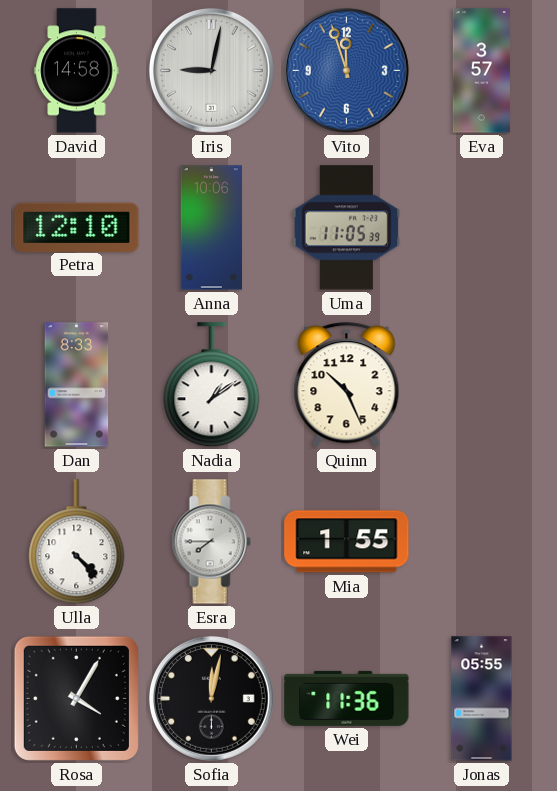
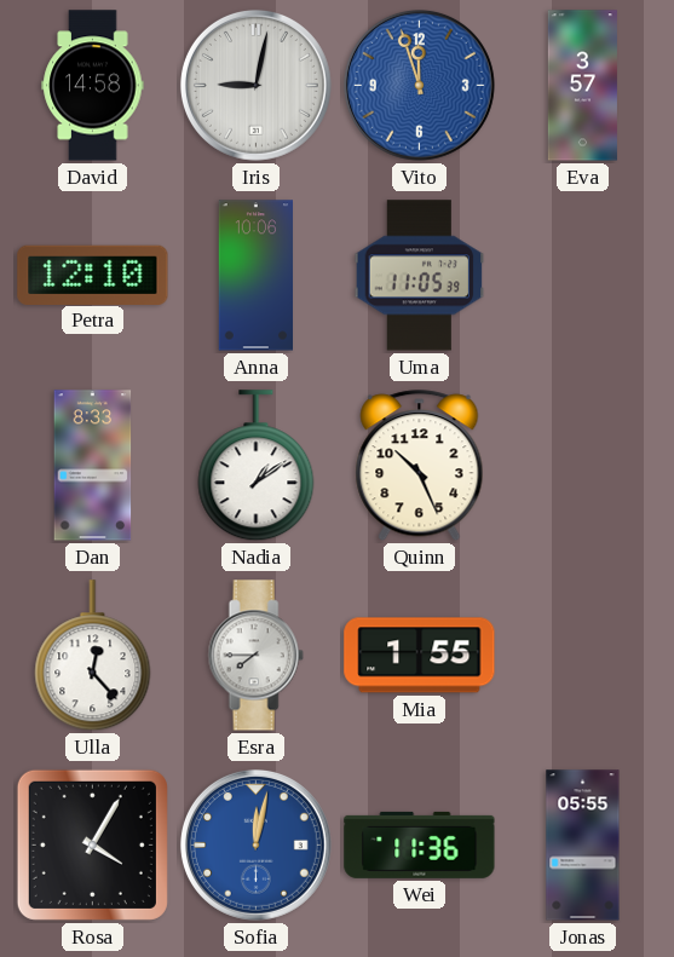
Ulla: 4:23 -> 12:23 (93, 656)
Sofia dial: black -> blue (255, 844)
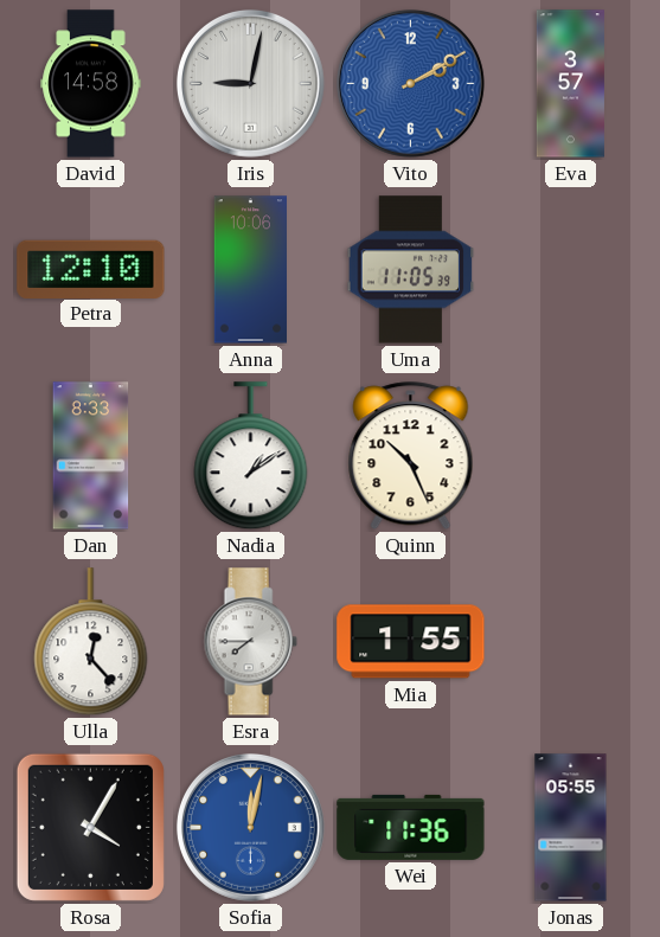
Vito: 11:57 -> 2:10 (410, 83)
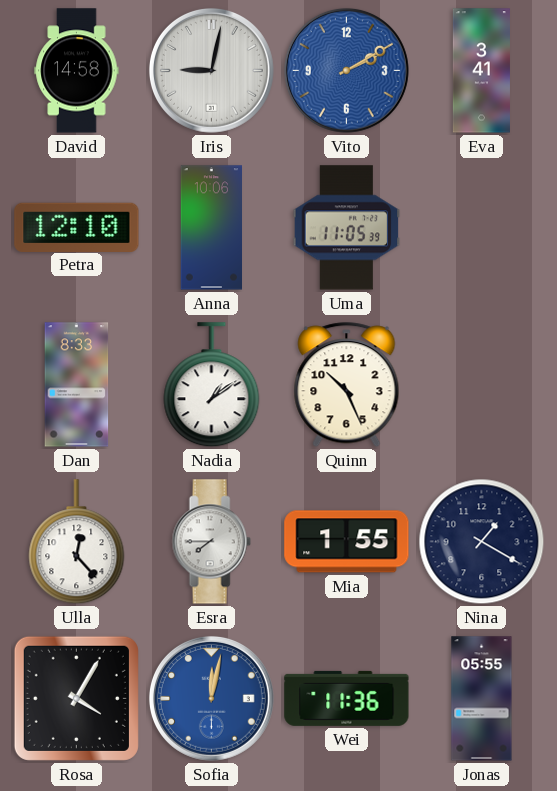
Eva: 3:57 -> 3:41 (481, 71)
Nina: none -> 1:20 (482, 542)
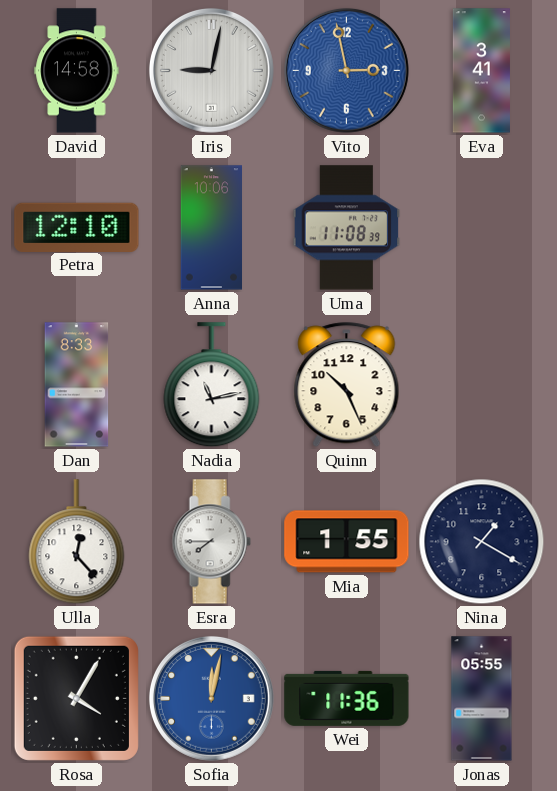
Vito: 2:10 -> 2:58 (346, 70)
Uma: 11:05 -> 11:08 (347, 228)
Nadia: 1:09 -> 11:13 (212, 385)
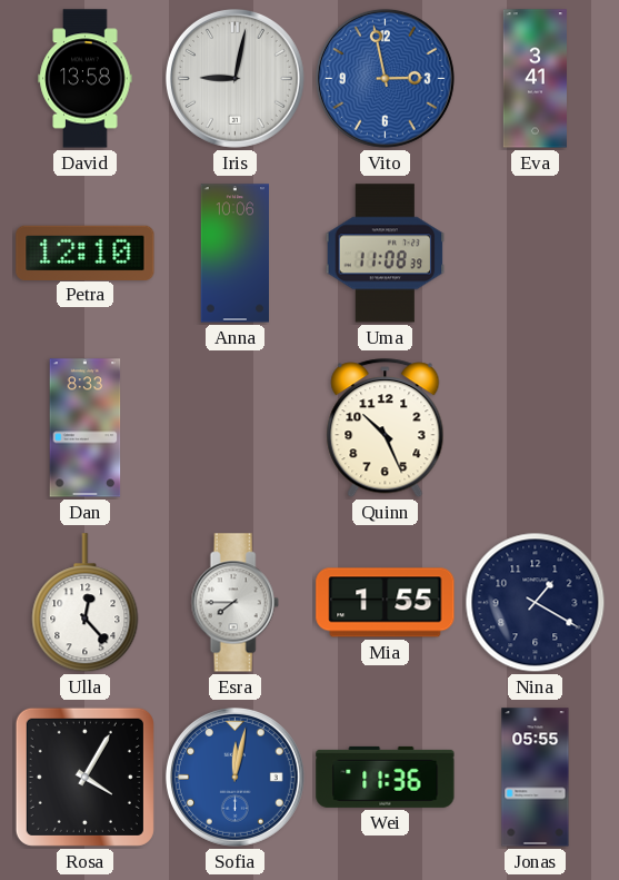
David: 14:58 -> 13:58 (86, 79)
Nadia: 11:13 -> none (212, 385)
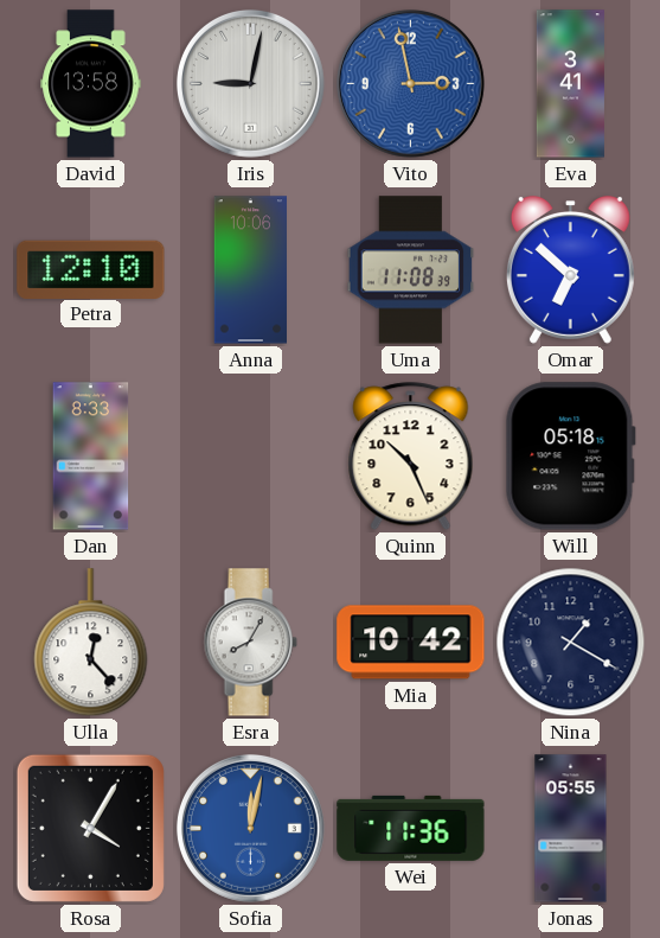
Omar: none -> 6:52 (570, 270)
Will: none -> 05:18 (570, 457)
Esra: 7:45 -> 8:05 (250, 643)
Mia: 1:55 -> 10:42 (411, 643)
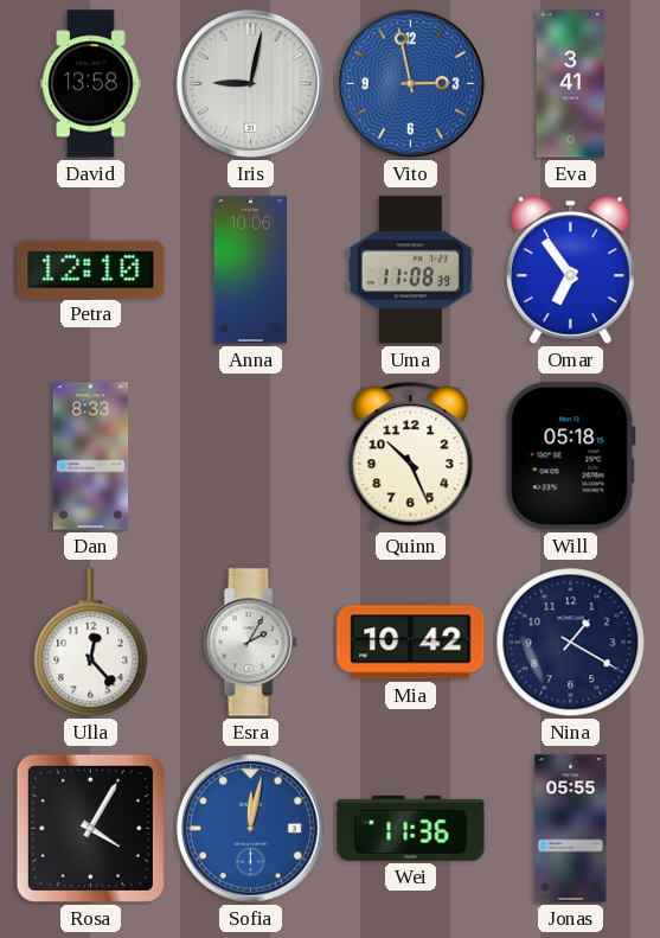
Omar: 6:52 -> 6:54 (570, 270)
Esra: 8:05 -> 2:05 (250, 643)
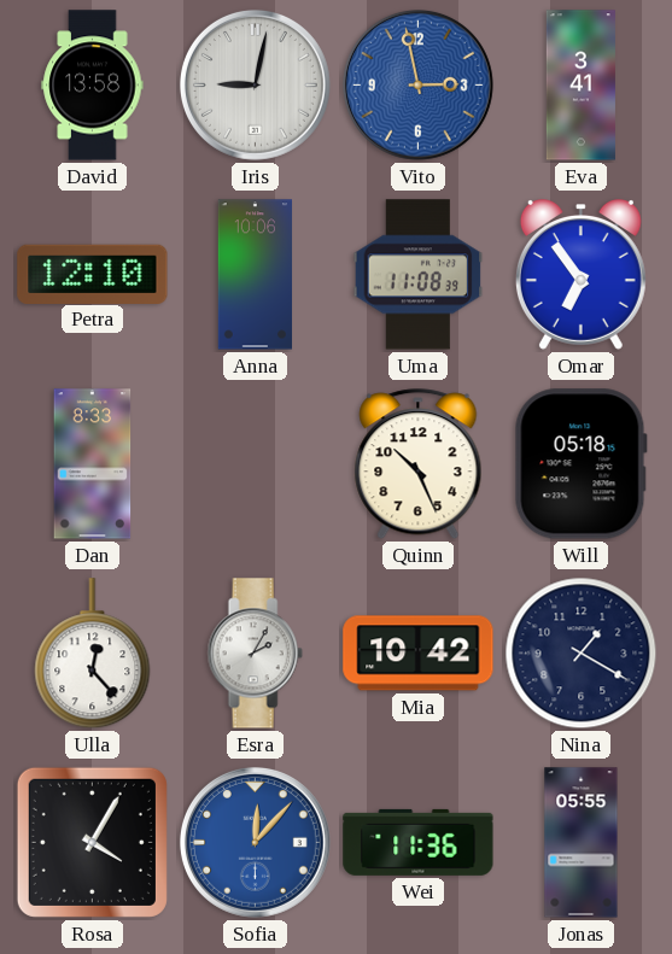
Sofia: 12:02 -> 12:07 (255, 842)
